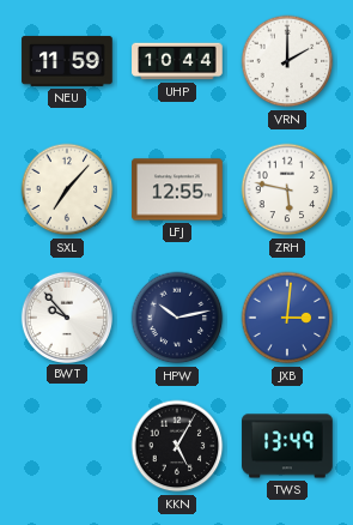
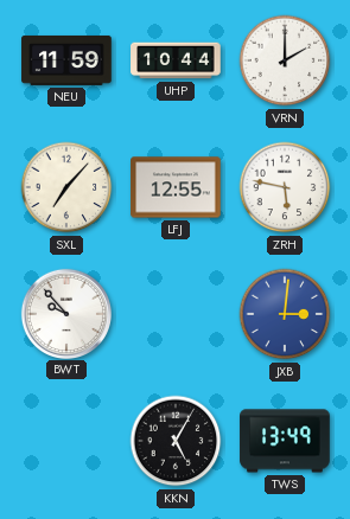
HPW: 10:13 -> none (177, 318)
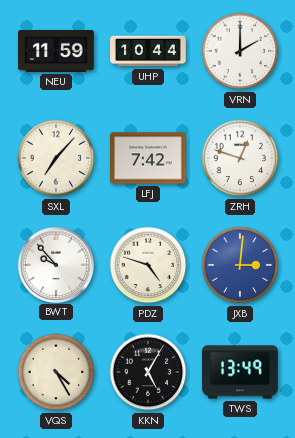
LFJ: 12:55 -> 7:42 (148, 158)
ZRH: 5:47 -> 12:48 (240, 158)
PDZ: none -> 4:48 (148, 265)
VQS: none -> 4:25 (56, 372)
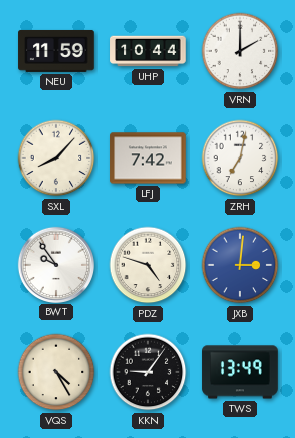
SXL: 7:07 -> 8:07 (56, 158)
ZRH: 12:48 -> 7:02 (240, 158)
BWT: 9:53 -> 9:54 (55, 264)
KKN: 5:05 -> 9:06 (148, 372)
